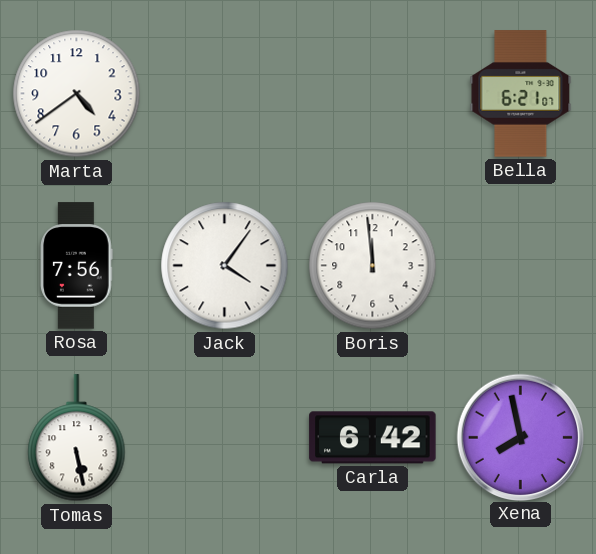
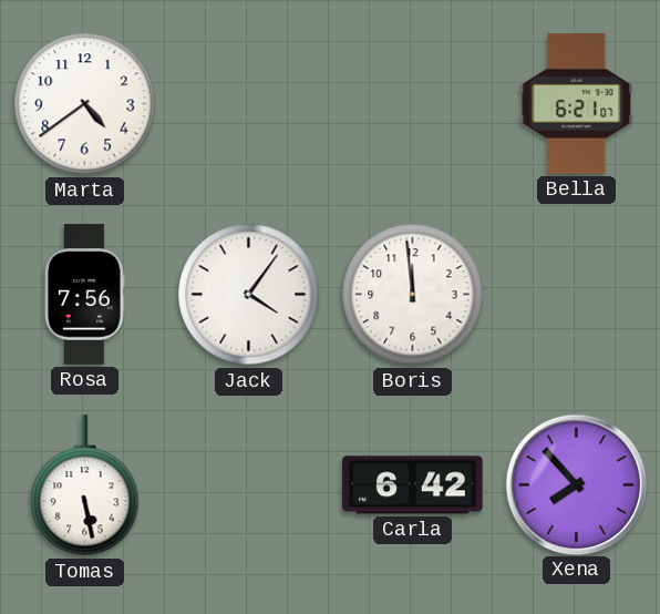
Xena: 7:58 -> 7:53 (576, 484)
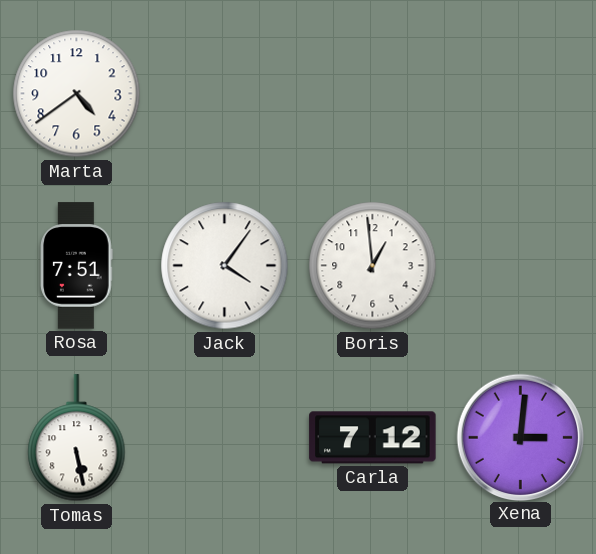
Bella: 6:21 -> none (577, 104)
Rosa: 7:56 -> 7:51 (77, 266)
Boris: 11:59 -> 12:59 (373, 266)
Carla: 6:42 -> 7:12 (373, 438)
Xena: 7:53 -> 3:01 (520, 437)
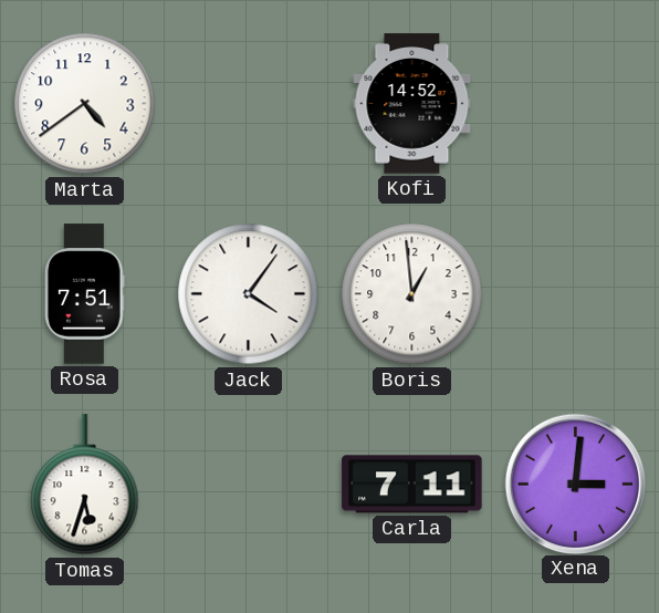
Kofi: none -> 14:52 (412, 104)
Tomas: 5:28 -> 5:33 (85, 485)
Carla: 7:12 -> 7:11 (412, 485)
